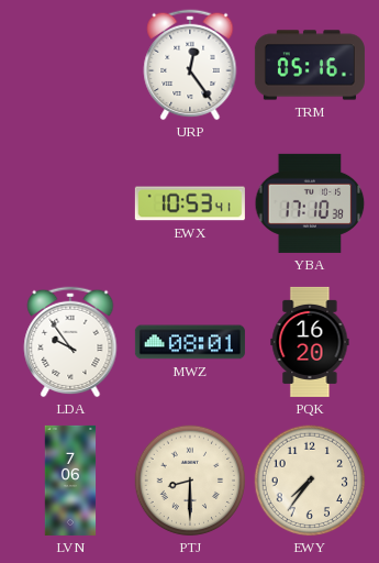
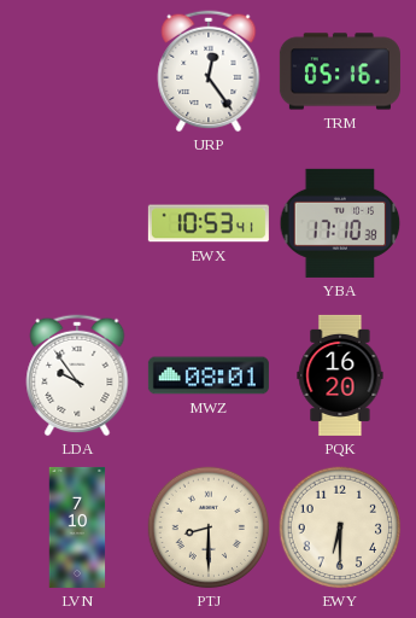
LVN: 7:06 -> 7:10 (77, 527)
EWY: 7:36 -> 6:30 (340, 527)
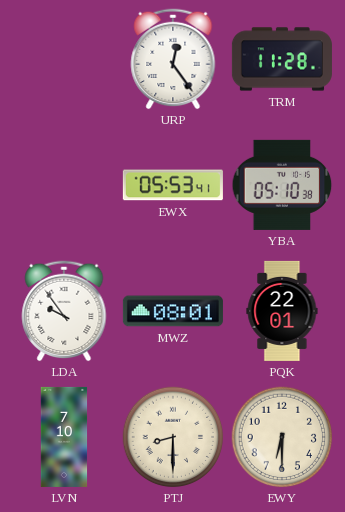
TRM: 05:16 -> 11:28 (282, 59)
EWX: 10:53 -> 05:53 (173, 185)
YBA: 17:10 -> 05:10 (282, 185)
PQK: 16:20 -> 22:01 (282, 311)
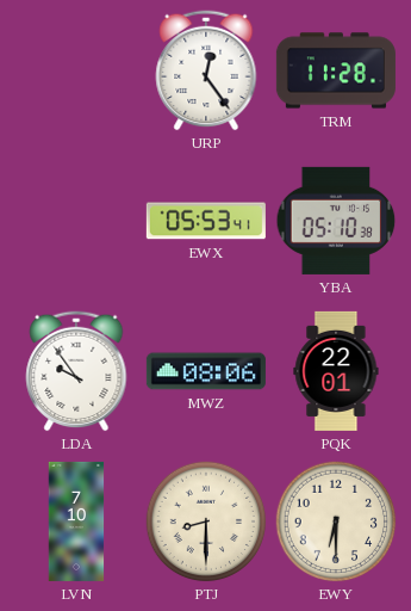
MWZ: 08:01 -> 08:06 (206, 371)
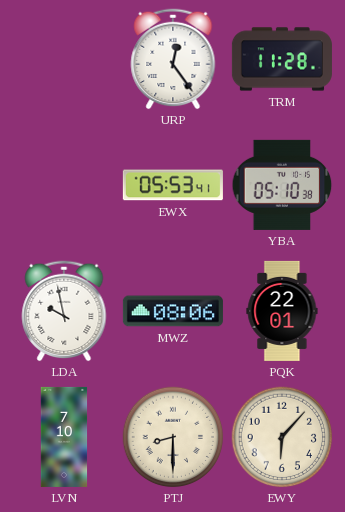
LDA: 9:54 -> 9:58 (64, 311)
EWY: 6:30 -> 6:07 (282, 437)
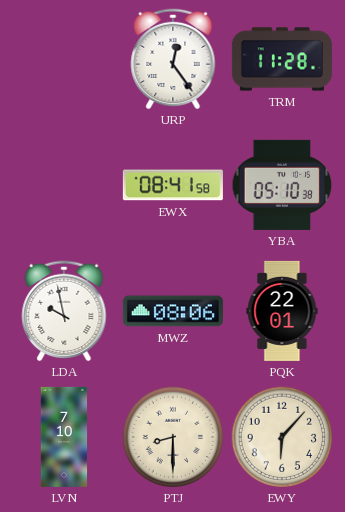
EWX: 05:53 -> 08:41 (173, 185)
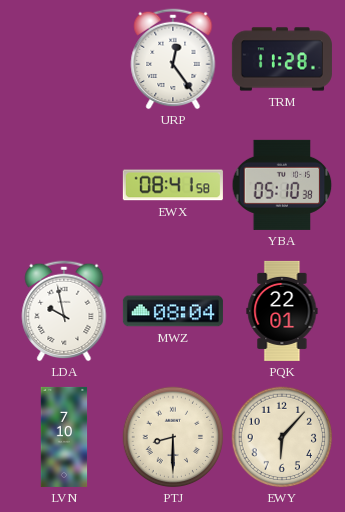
MWZ: 08:06 -> 08:04 (173, 311)
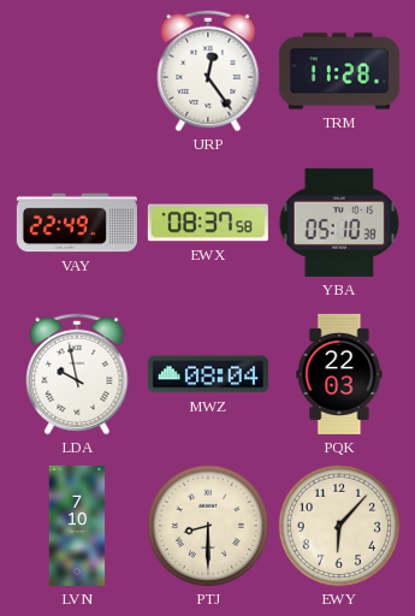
VAY: none -> 22:49 (77, 223)
EWX: 08:41 -> 08:37 (208, 223)
PQK: 22:01 -> 22:03 (339, 374)
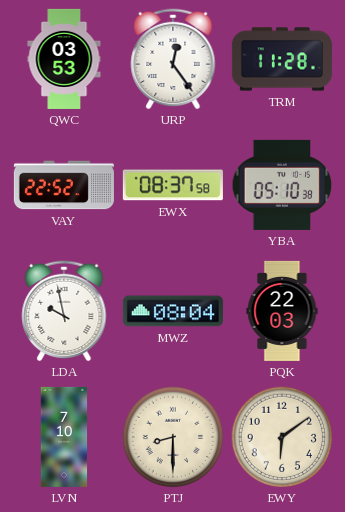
QWC: none -> 03:53 (64, 59)
VAY: 22:49 -> 22:52 (64, 185)
EWY: 6:07 -> 6:09 (282, 437)
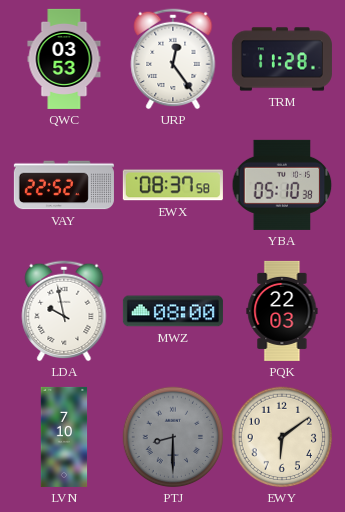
MWZ: 08:04 -> 08:00 (173, 311)
PTJ dial: cream -> grey (173, 437)
